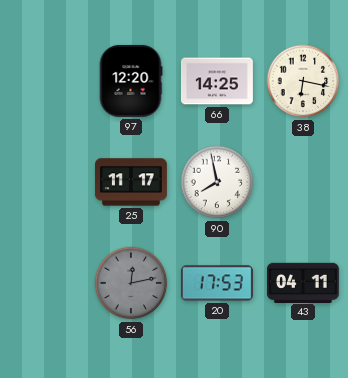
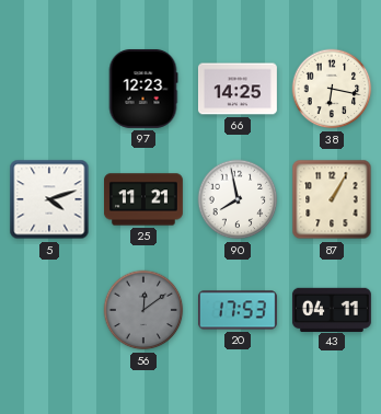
97: 12:20 -> 12:23 (143, 89)
5: none -> 4:12 (49, 199)
25: 11:17 -> 11:21 (145, 199)
87: none -> 1:05 (332, 199)
56: 12:13 -> 12:09 (143, 310)
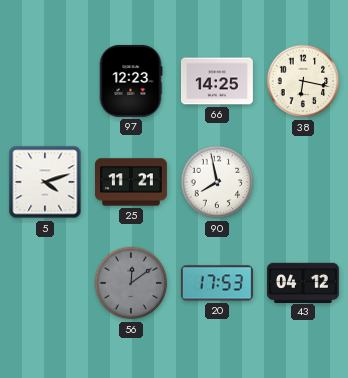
87: 1:05 -> none (332, 199)
43: 04:11 -> 04:12 (303, 282)
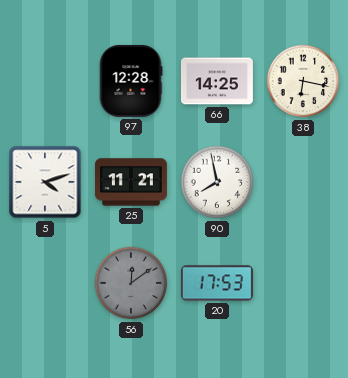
97: 12:23 -> 12:28 (131, 81)
43: 04:12 -> none (303, 282)
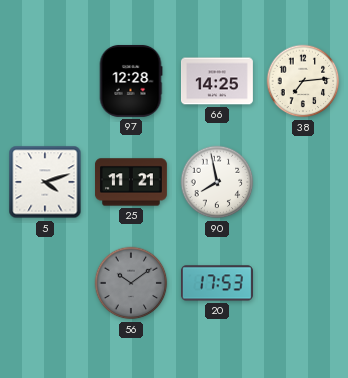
38: 6:17 -> 7:14 (303, 81)
56: 12:09 -> 10:09 (131, 283)
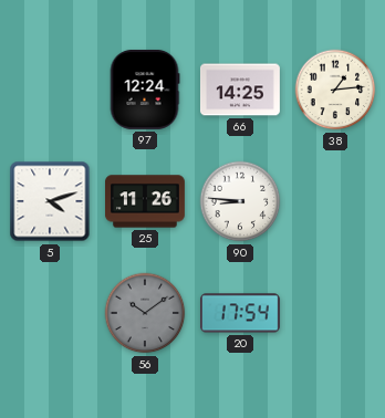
97: 12:28 -> 12:24 (145, 90)
38: 7:14 -> 1:14 (335, 90)
25: 11:21 -> 11:26 (146, 201)
90: 7:58 -> 8:46 (240, 201)
20: 17:53 -> 17:54 (240, 313)
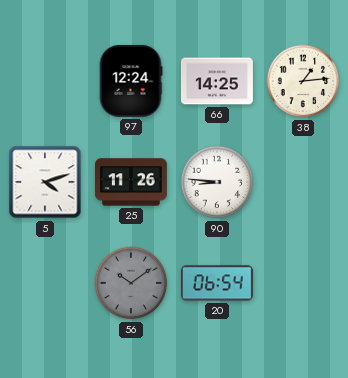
20: 17:54 -> 06:54 (217, 283)
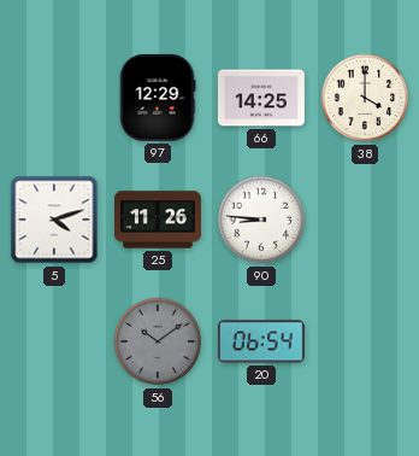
97: 12:24 -> 12:29 (158, 98)
38: 1:14 -> 4:00 (365, 98)
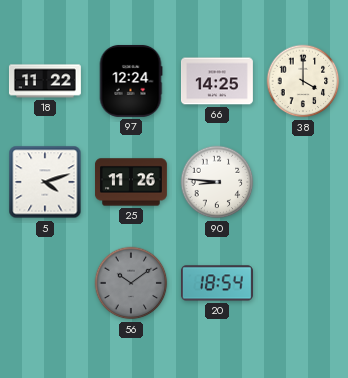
18: none -> 11:22 (45, 81)
97: 12:29 -> 12:24 (131, 81)
20: 06:54 -> 18:54 (217, 283)
